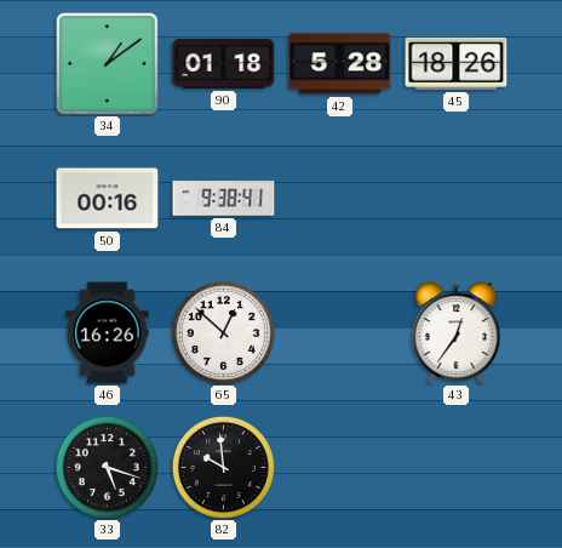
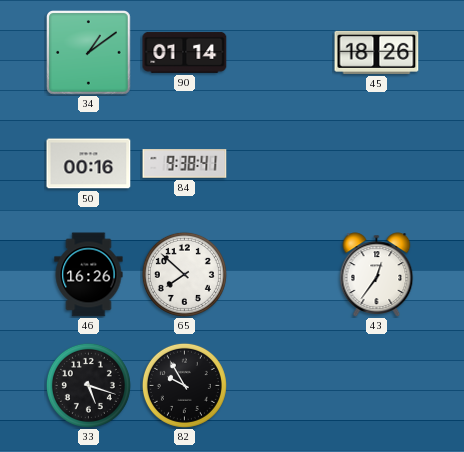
90: 01:18 -> 01:14 (185, 52)
42: 5:28 -> none (340, 64)
65: 12:52 -> 7:52 (184, 274)
82: 9:59 -> 9:55 (184, 385)
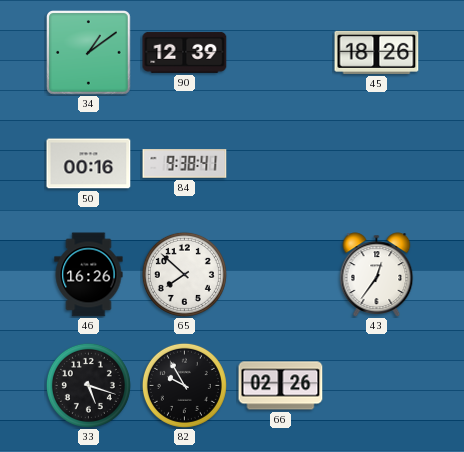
90: 01:14 -> 12:39 (185, 52)
66: none -> 02:26 (281, 386)
